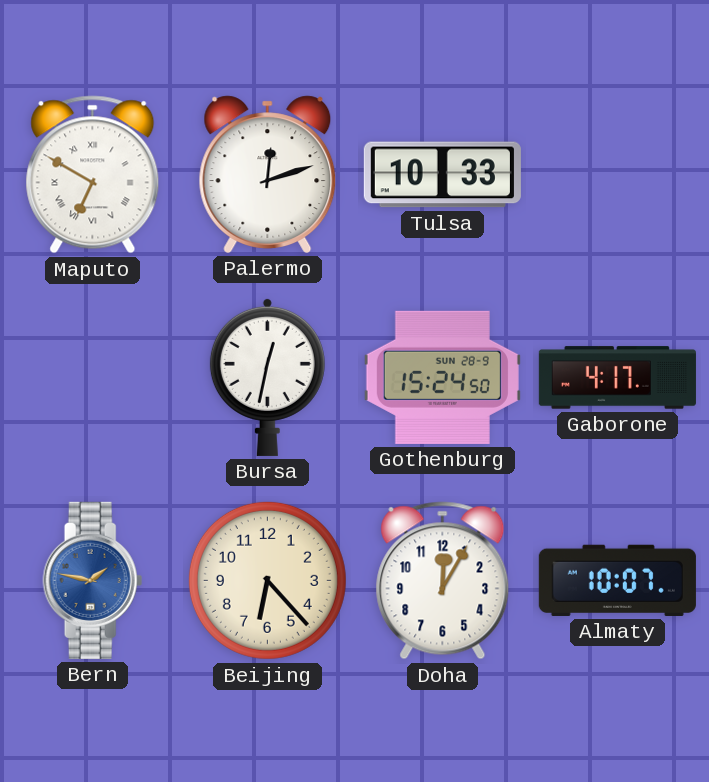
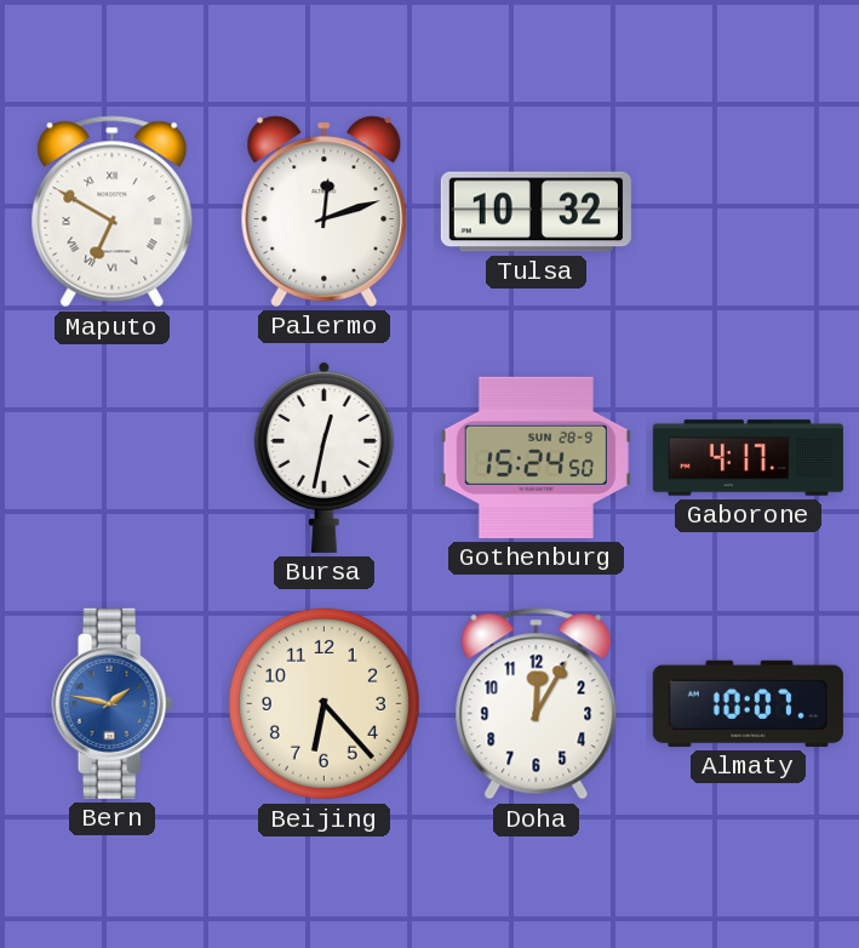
Tulsa: 10:33 -> 10:32 (536, 212)
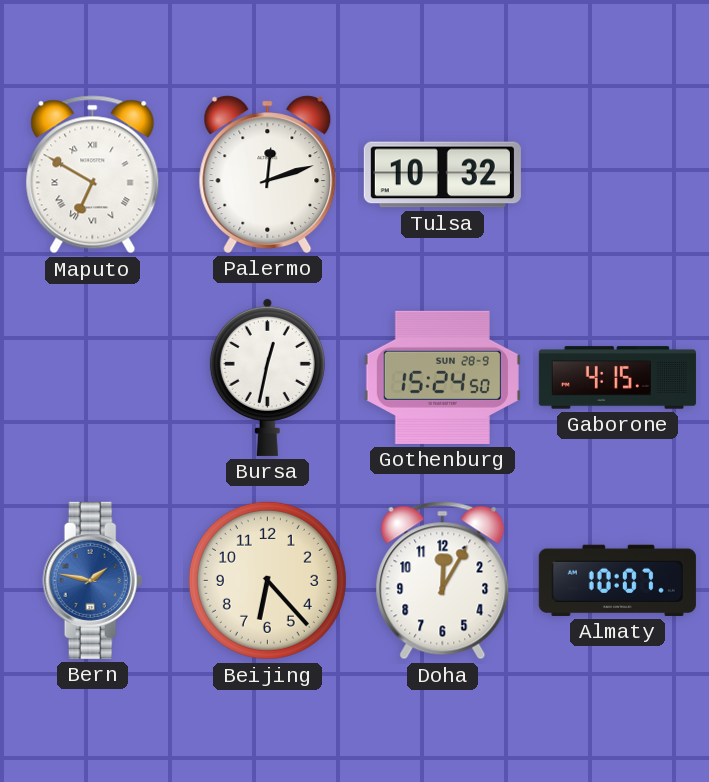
Gaborone: 4:17 -> 4:15 (617, 378)
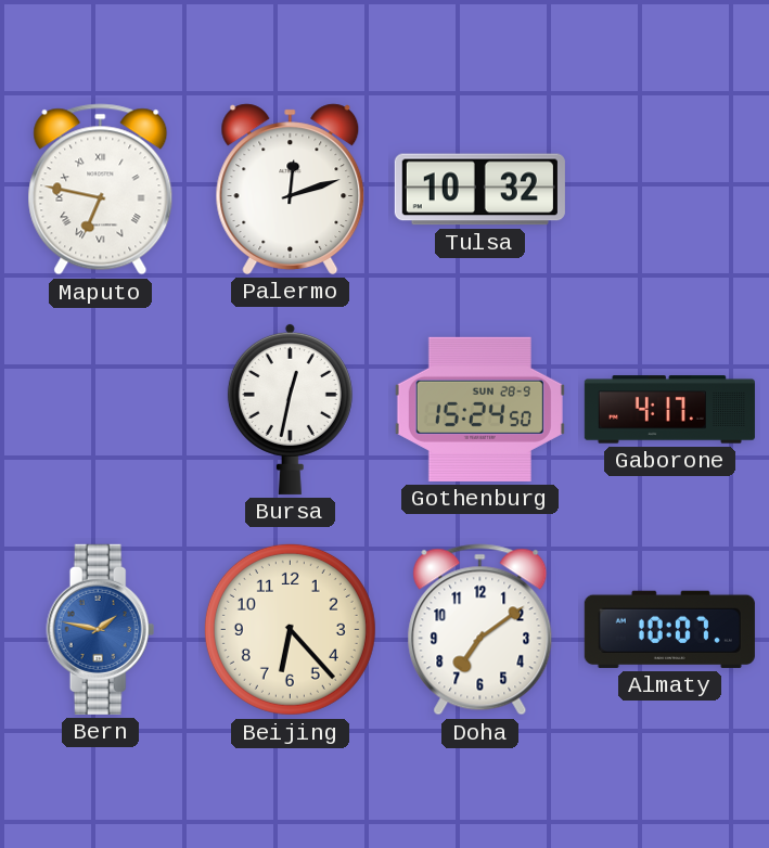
Maputo: 6:50 -> 6:47 (101, 190)
Gaborone: 4:15 -> 4:17 (669, 410)
Doha: 12:05 -> 7:09 (480, 630)
